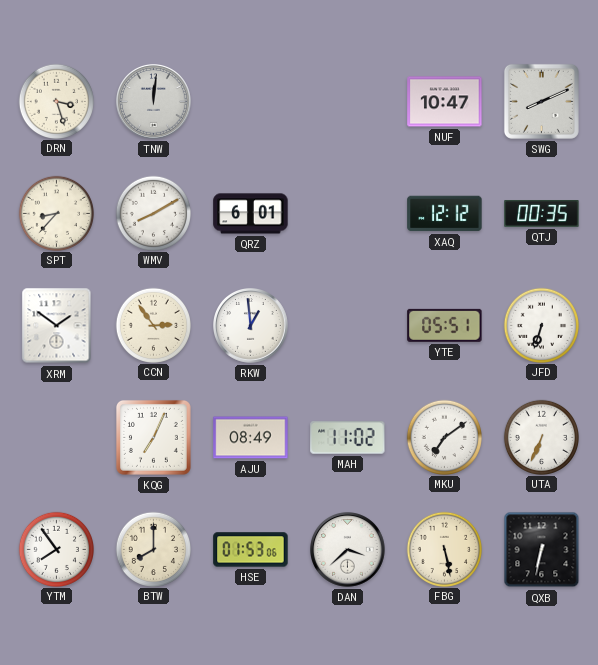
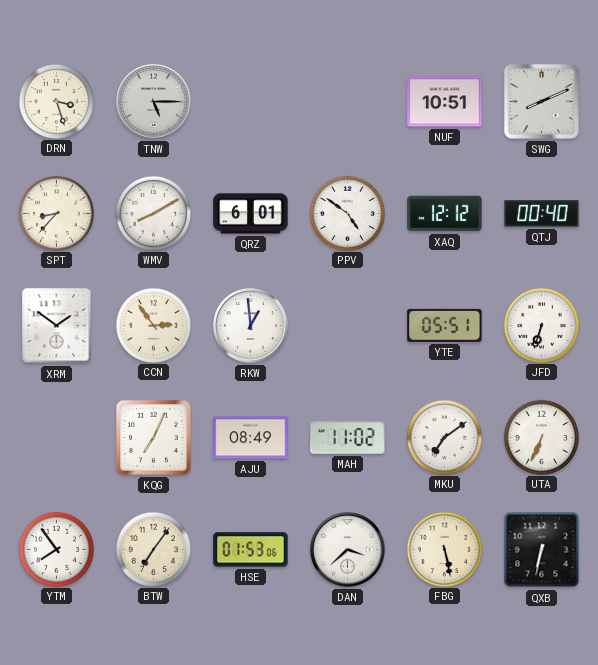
TNW: 12:01 -> 5:15 (154, 102)
NUF: 10:47 -> 10:51 (445, 102)
PPV: none -> 4:51 (347, 213)
QTJ: 00:35 -> 00:40 (542, 214)
BTW: 8:00 -> 7:06 (153, 549)
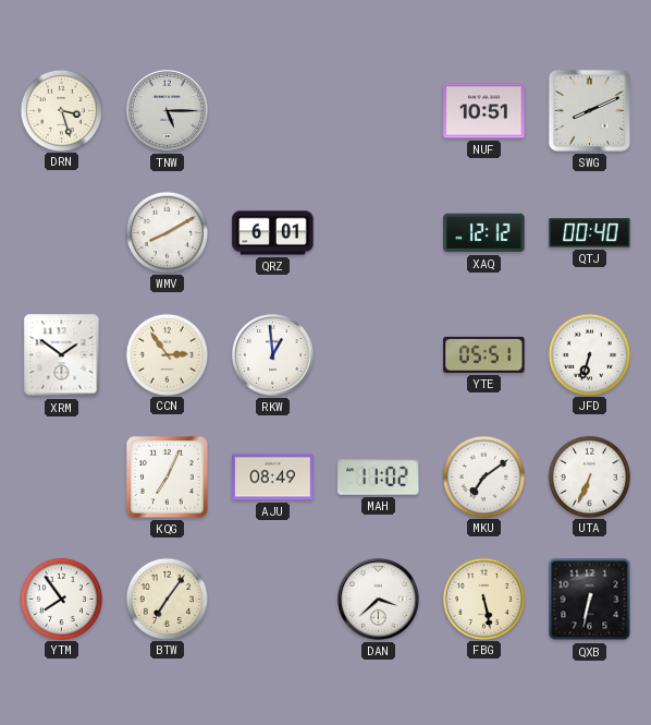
SPT: 8:37 -> none (56, 213)
PPV: 4:51 -> none (347, 213)
HSE: 01:53 -> none (251, 550)
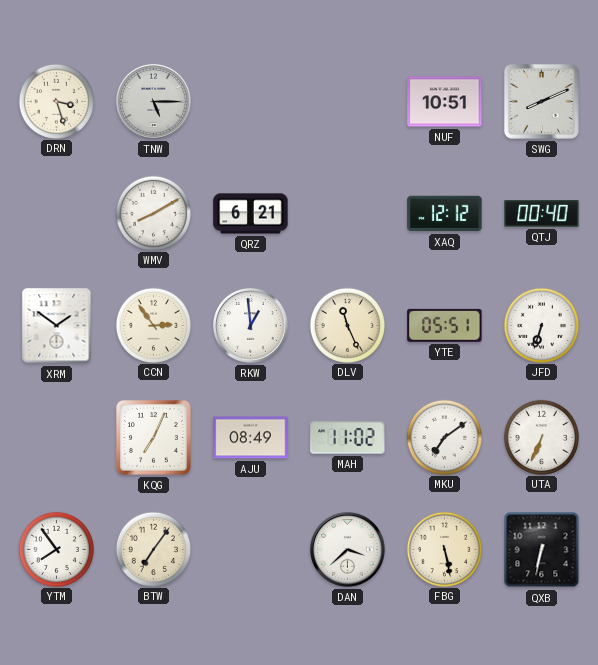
QRZ: 6:01 -> 6:21 (251, 214)
DLV: none -> 11:26 (347, 325)
